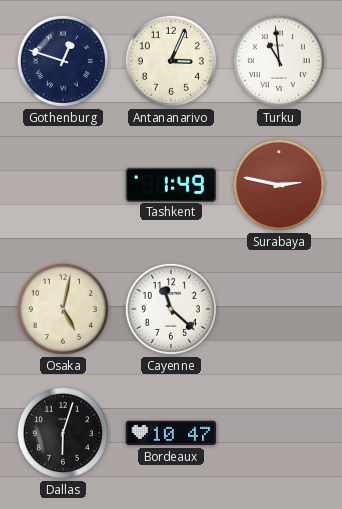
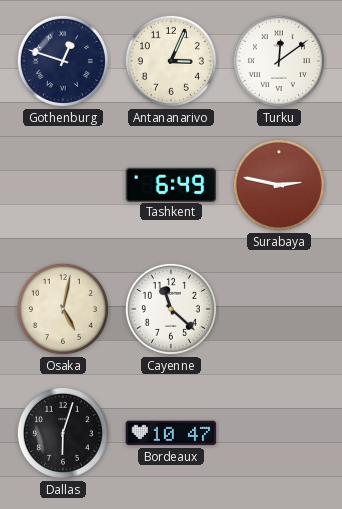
Turku: 10:59 -> 12:09 (279, 61)
Tashkent: 1:49 -> 6:49 (171, 184)
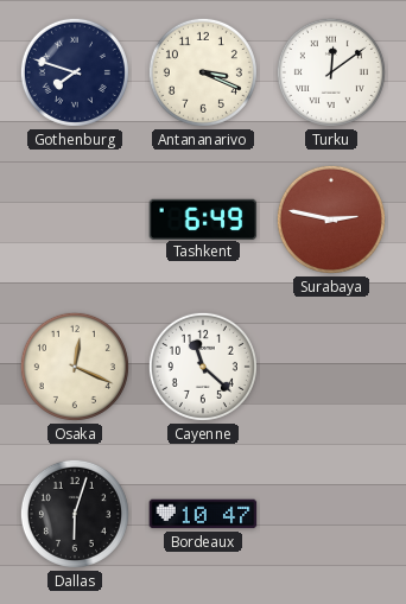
Gothenburg: 12:48 -> 7:48 (75, 72)
Antananarivo: 3:04 -> 3:19 (203, 72)
Osaka: 5:02 -> 12:19 (75, 367)
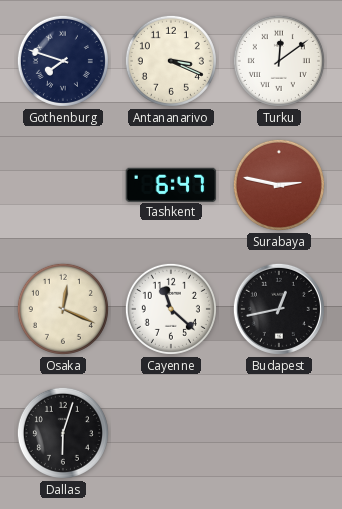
Tashkent: 6:49 -> 6:47 (171, 184)
Budapest: none -> 12:43 (279, 309)
Bordeaux: 10:47 -> none (203, 514)
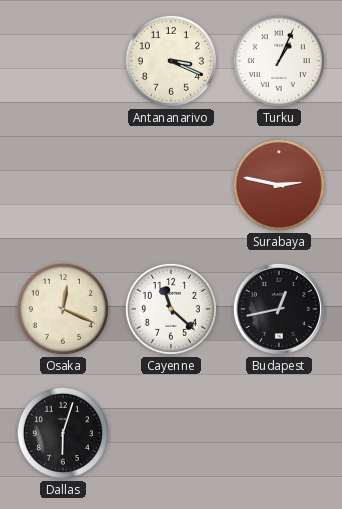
Gothenburg: 7:48 -> none (63, 61)
Turku: 12:09 -> 1:04 (279, 61)
Tashkent: 6:47 -> none (171, 184)
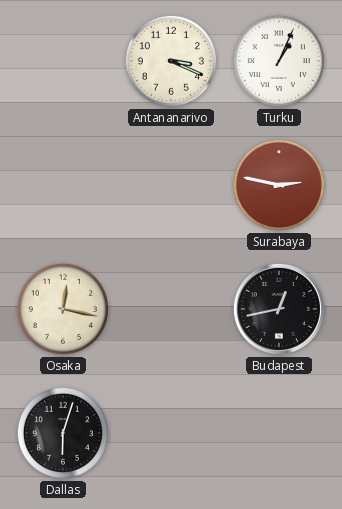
Osaka: 12:19 -> 12:17 (63, 309)
Cayenne: 11:22 -> none (171, 309)
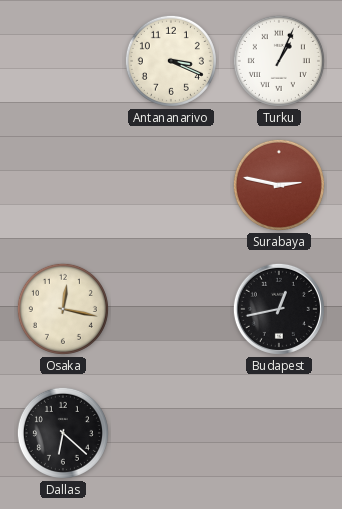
Dallas: 6:03 -> 6:22 (63, 433)
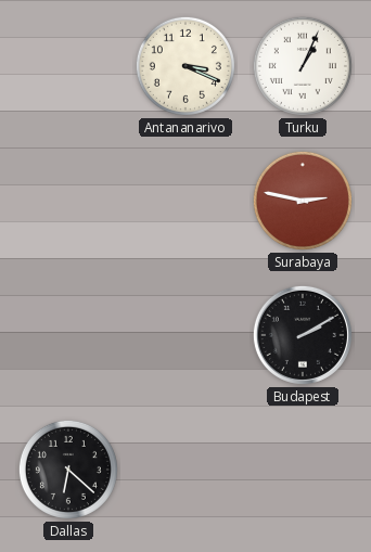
Osaka: 12:17 -> none (63, 309)
Budapest: 12:43 -> 2:10 (303, 335)
